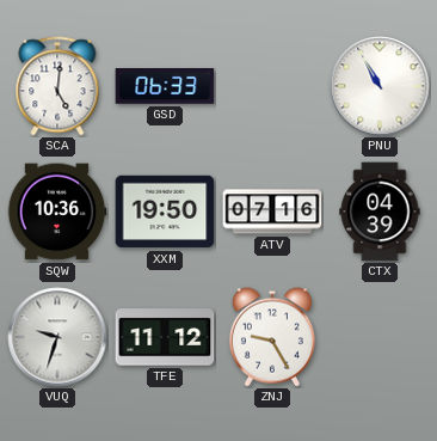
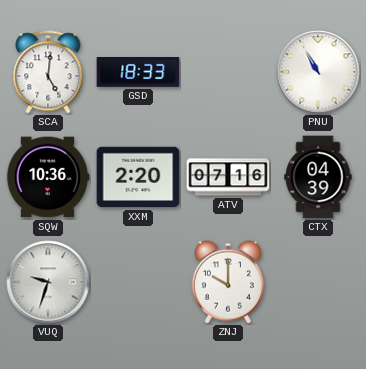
GSD: 06:33 -> 18:33 (138, 73)
XXM: 19:50 -> 2:20 (138, 177)
TFE: 11:12 -> none (165, 337)
ZNJ: 9:25 -> 10:00 (228, 282)
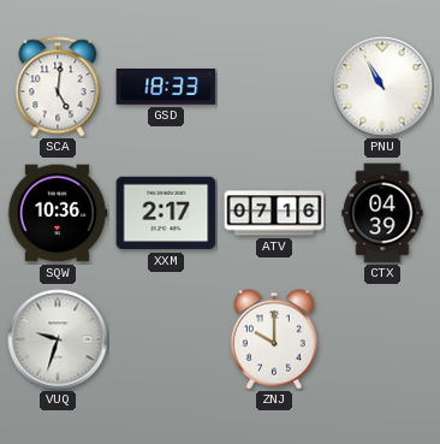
XXM: 2:20 -> 2:17 (166, 213)
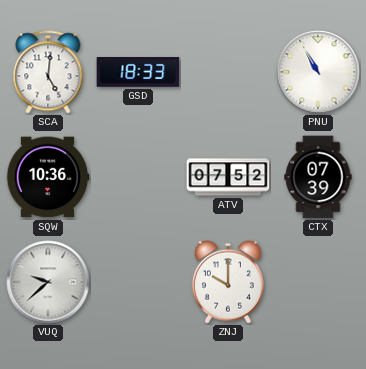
XXM: 2:17 -> none (166, 213)
ATV: 07:16 -> 07:52 (228, 177)
CTX: 04:39 -> 07:39 (318, 177)
VUQ: 9:33 -> 9:38 (48, 282)
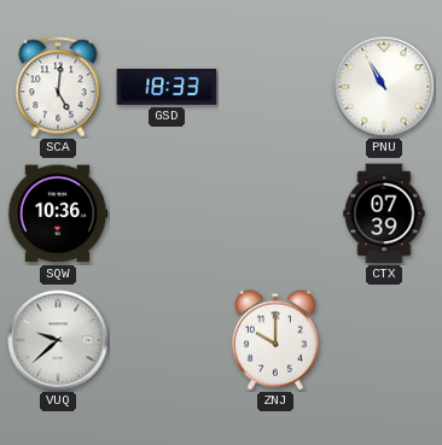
ATV: 07:52 -> none (228, 177)
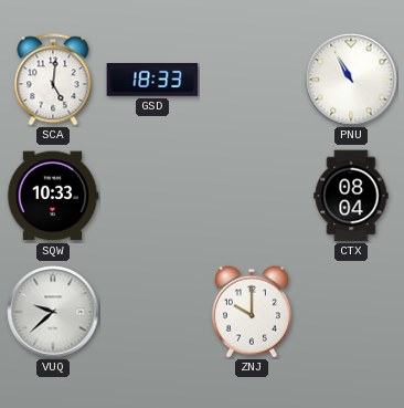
SQW: 10:36 -> 10:33 (53, 196)
CTX: 07:39 -> 08:04 (351, 196)
